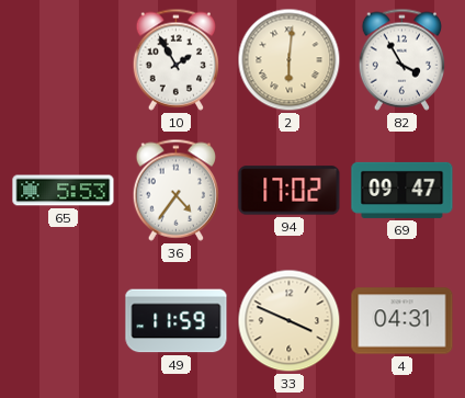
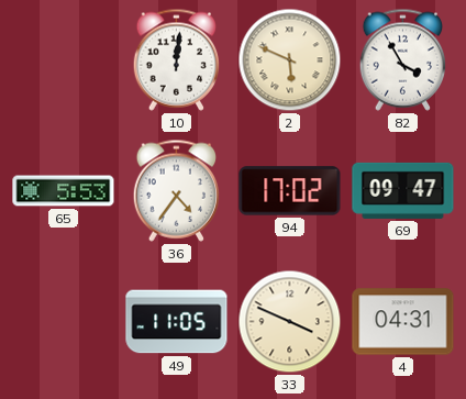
10: 1:55 -> 12:01 (176, 59)
2: 6:01 -> 5:49 (290, 60)
49: 11:59 -> 11:05 (177, 322)
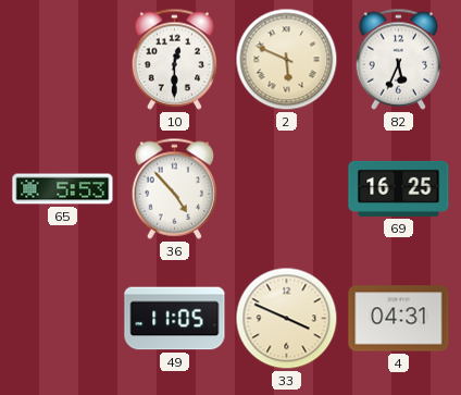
10: 12:01 -> 12:30 (174, 59)
82: 3:55 -> 5:34 (398, 59)
36: 4:36 -> 4:53 (174, 188)
94: 17:02 -> none (290, 191)
69: 09:47 -> 16:25 (399, 188)
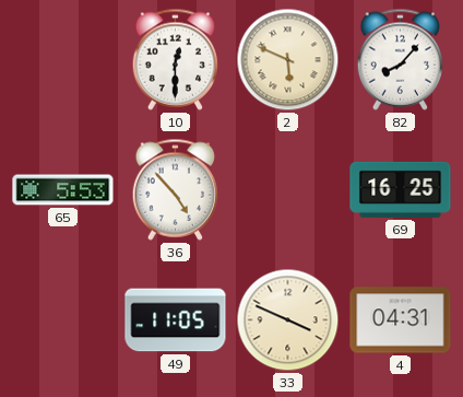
82: 5:34 -> 8:07 (400, 59)
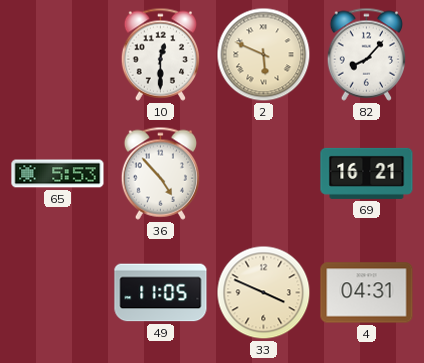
69: 16:25 -> 16:21 (367, 173)
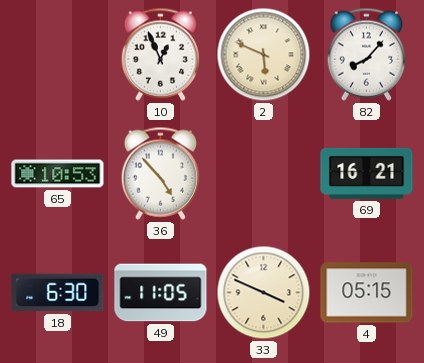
10: 12:30 -> 12:56 (160, 54)
65: 5:53 -> 10:53 (58, 174)
18: none -> 6:30 (58, 293)
4: 04:31 -> 05:15 (367, 293)
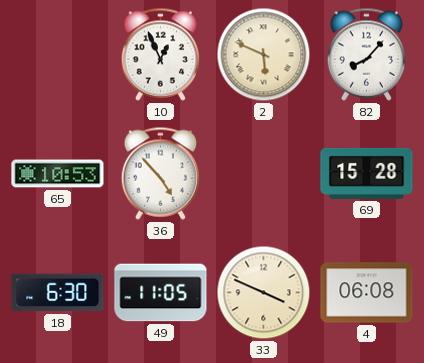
69: 16:21 -> 15:28 (367, 173)
4: 05:15 -> 06:08 (367, 293)
